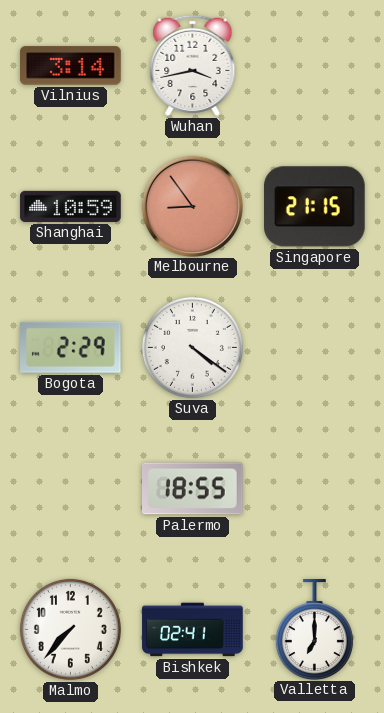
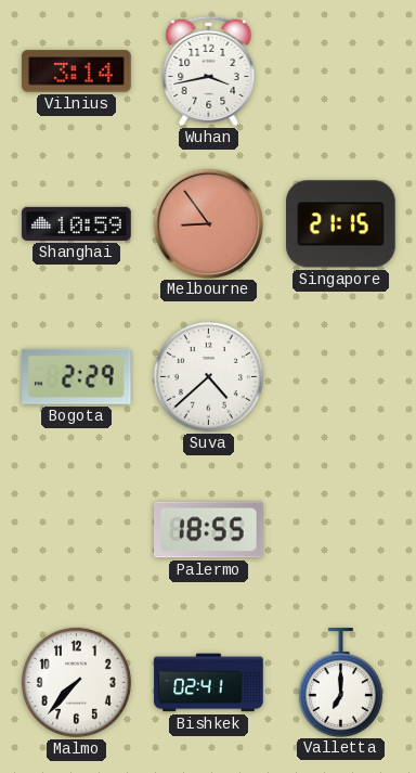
Suva: 4:21 -> 4:38 (208, 376)
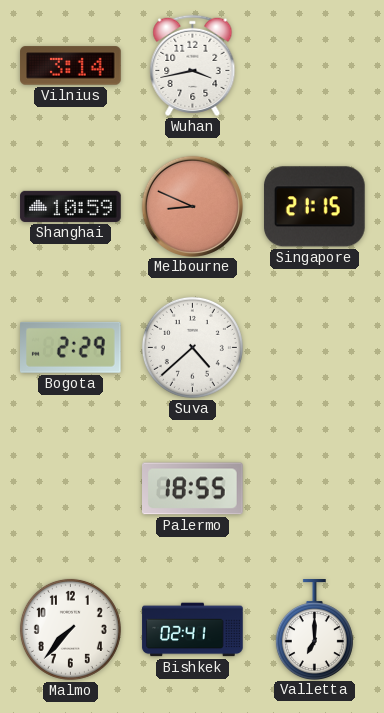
Melbourne: 8:54 -> 8:49 (192, 206)
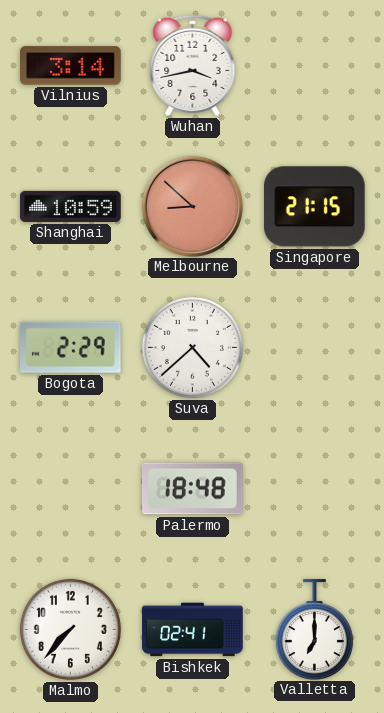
Melbourne: 8:49 -> 8:52 (192, 206)
Palermo: 18:55 -> 18:48 (193, 489)
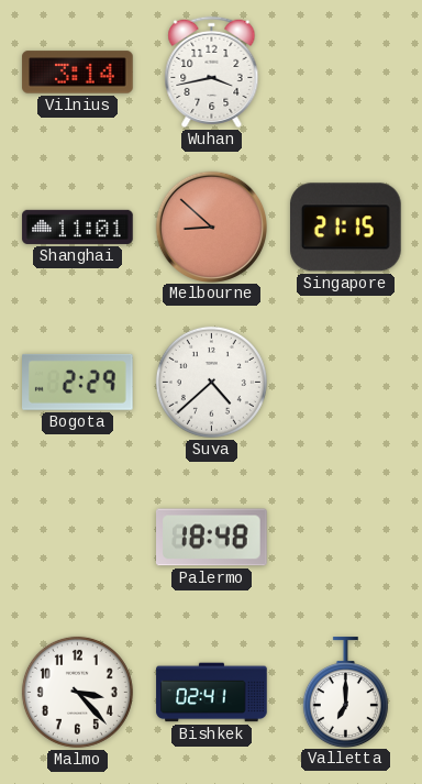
Shanghai: 10:59 -> 11:01 (78, 227)
Malmo: 7:37 -> 3:23 (77, 692)
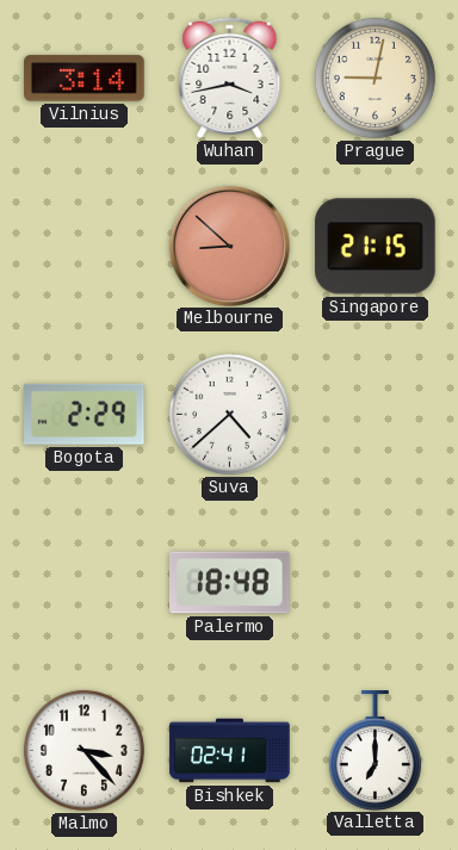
Prague: none -> 9:02 (375, 77)
Shanghai: 11:01 -> none (78, 227)
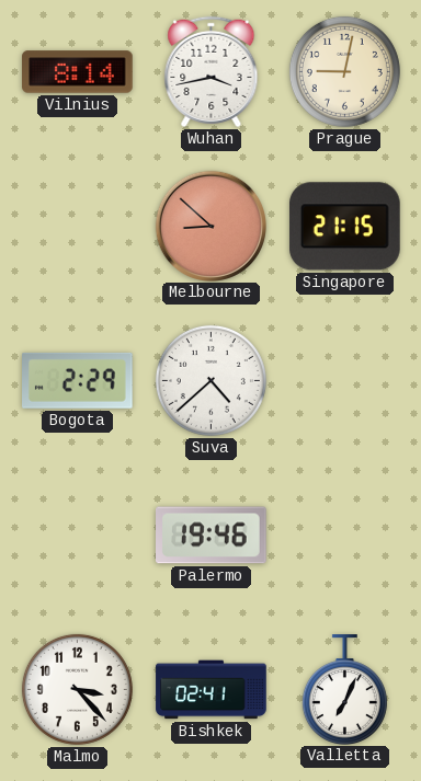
Vilnius: 3:14 -> 8:14 (78, 72)
Palermo: 18:48 -> 19:46 (212, 536)
Valletta: 7:00 -> 7:04 (344, 689)
